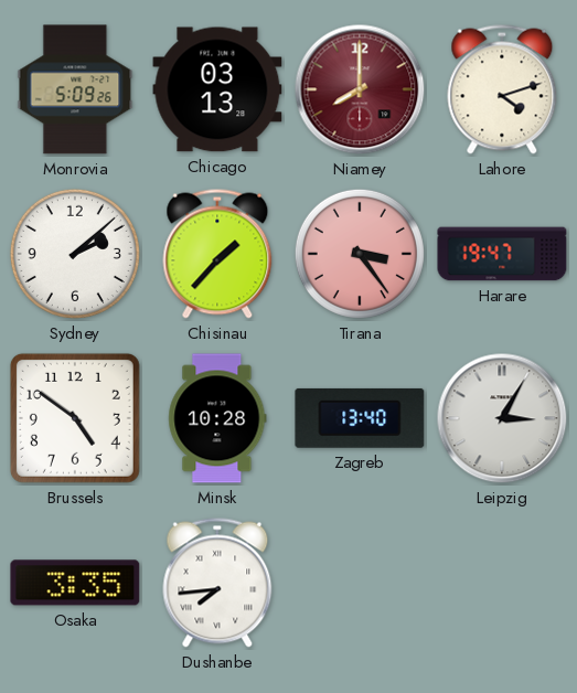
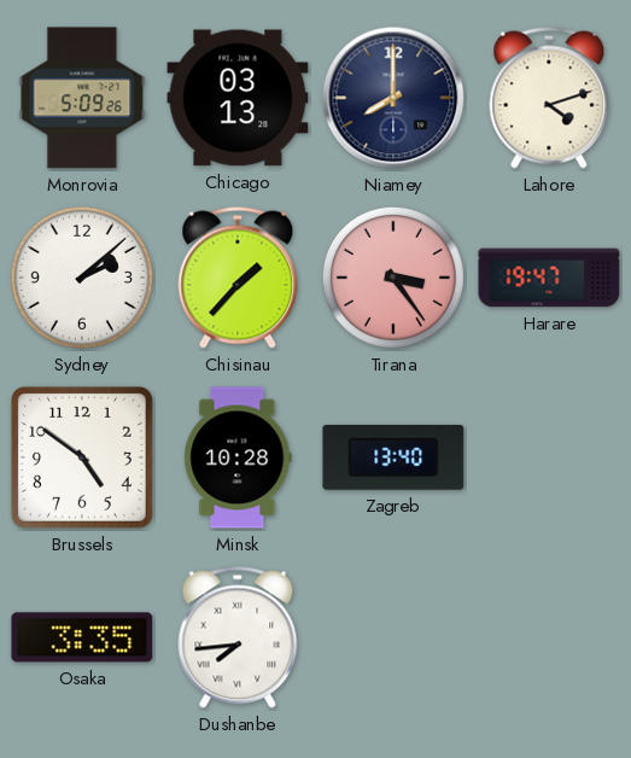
Niamey dial: burgundy -> navy (393, 98)
Leipzig: 3:05 -> none (502, 418)
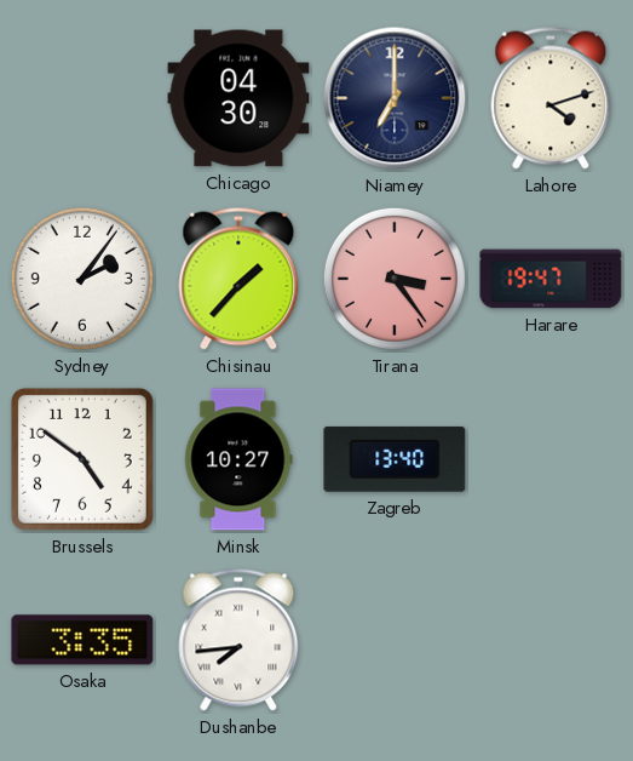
Monrovia: 5:09 -> none (82, 98)
Chicago: 03:13 -> 04:30 (238, 98)
Niamey: 8:00 -> 7:00 (395, 98)
Sydney: 2:08 -> 2:06 (82, 279)
Minsk: 10:28 -> 10:27 (238, 459)
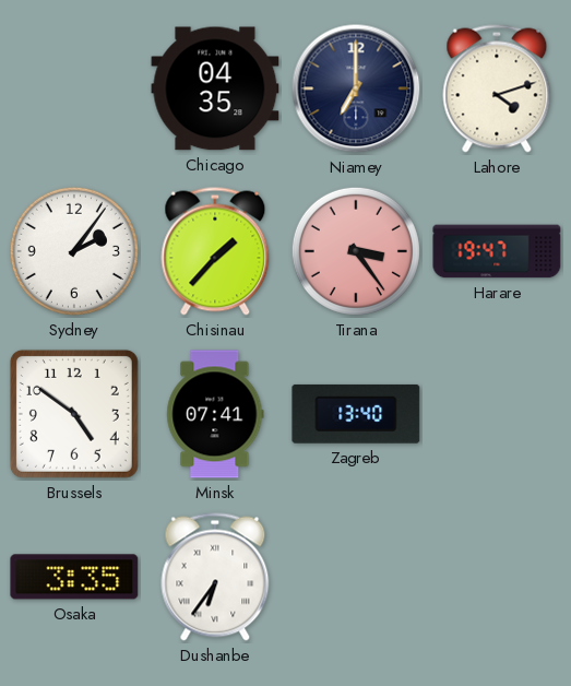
Chicago: 04:30 -> 04:35 (215, 88)
Minsk: 10:27 -> 07:41 (215, 414)
Dushanbe: 7:44 -> 6:36 (215, 577)
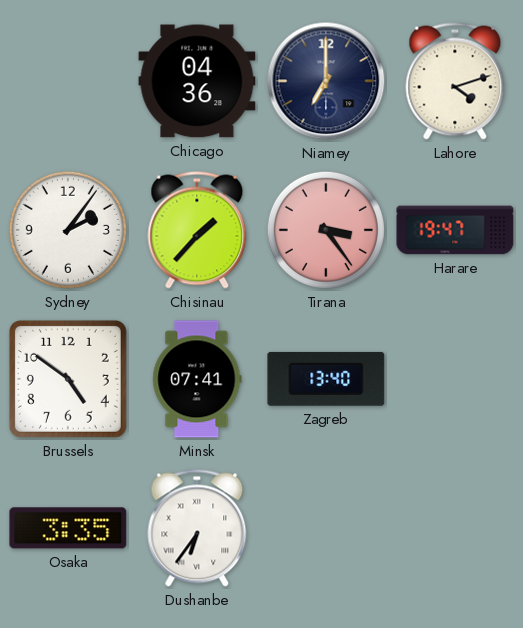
Chicago: 04:35 -> 04:36 (197, 81)
